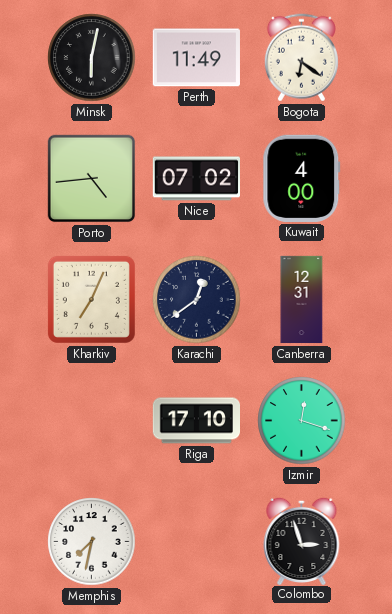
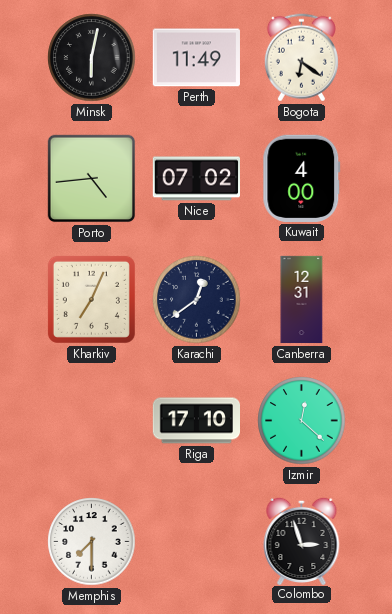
Izmir: 12:18 -> 12:22 (302, 421)
Memphis: 7:32 -> 7:30 (92, 542)
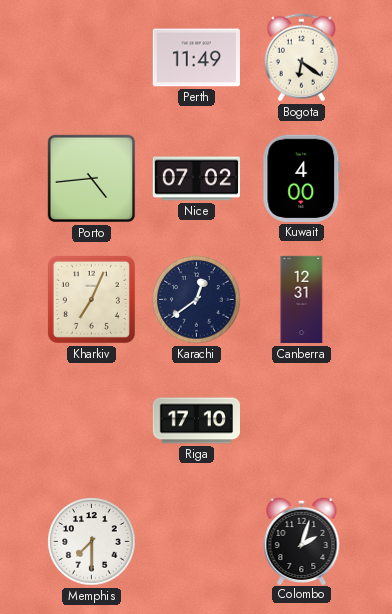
Minsk: 6:02 -> none (92, 58)
Izmir: 12:22 -> none (302, 421)
Colombo: 2:57 -> 2:03 (302, 540)
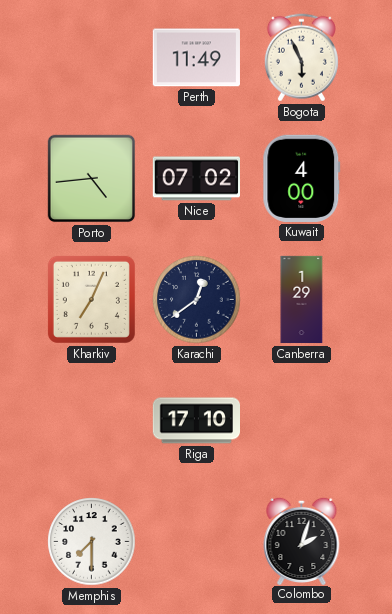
Bogota: 6:21 -> 5:56 (301, 58)
Canberra: 12:31 -> 1:29 (302, 300)
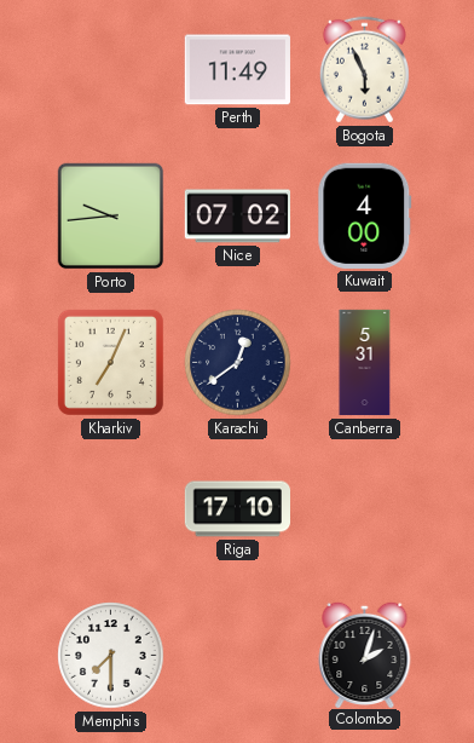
Porto: 4:44 -> 9:44 (111, 217)
Canberra: 1:29 -> 5:31 (365, 363)
